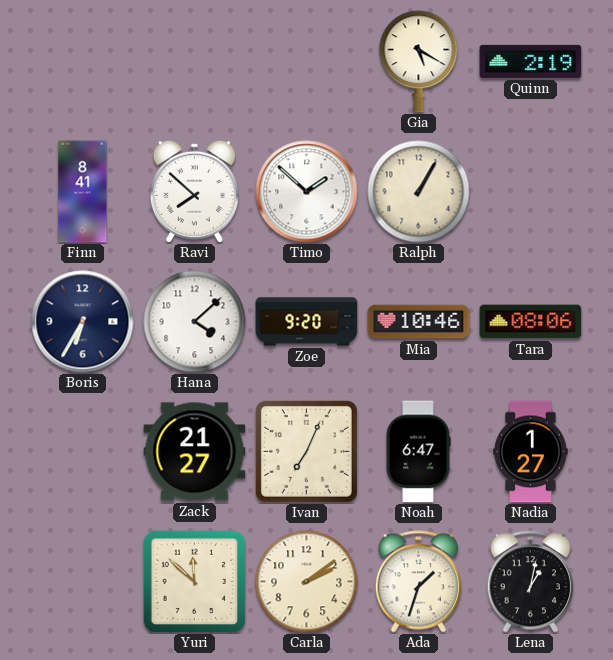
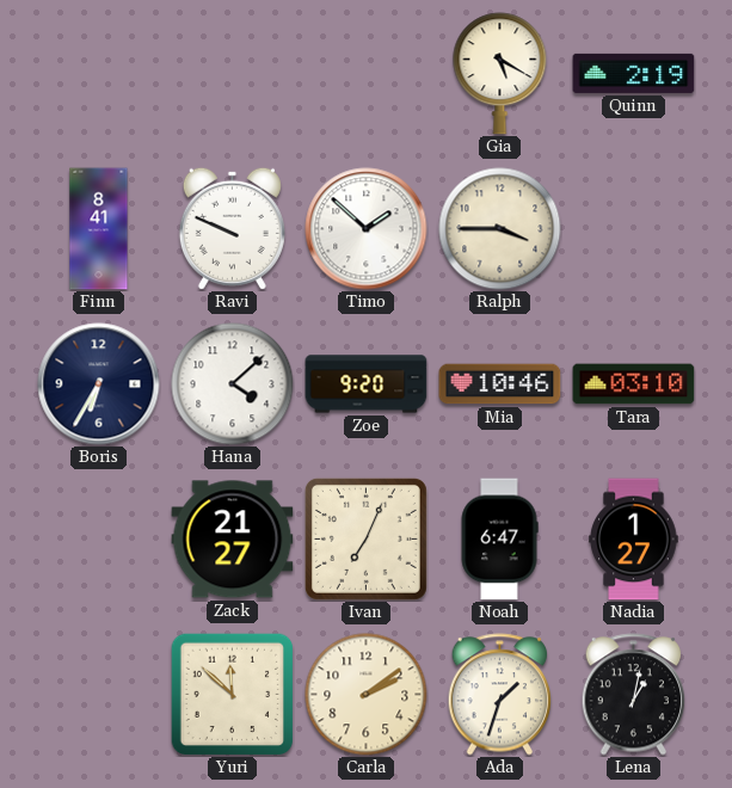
Ravi: 7:52 -> 9:49 (232, 228)
Ralph: 1:05 -> 3:45 (500, 229)
Tara: 08:06 -> 03:10 (634, 384)
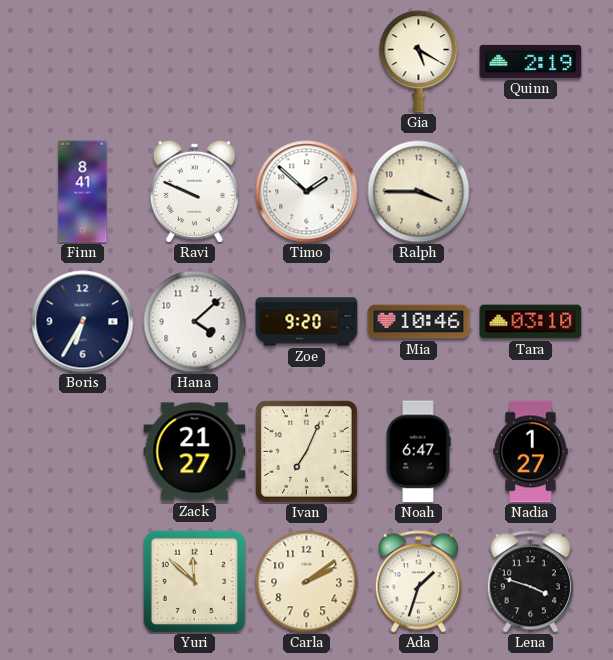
Lena: 1:02 -> 3:48 (531, 582)
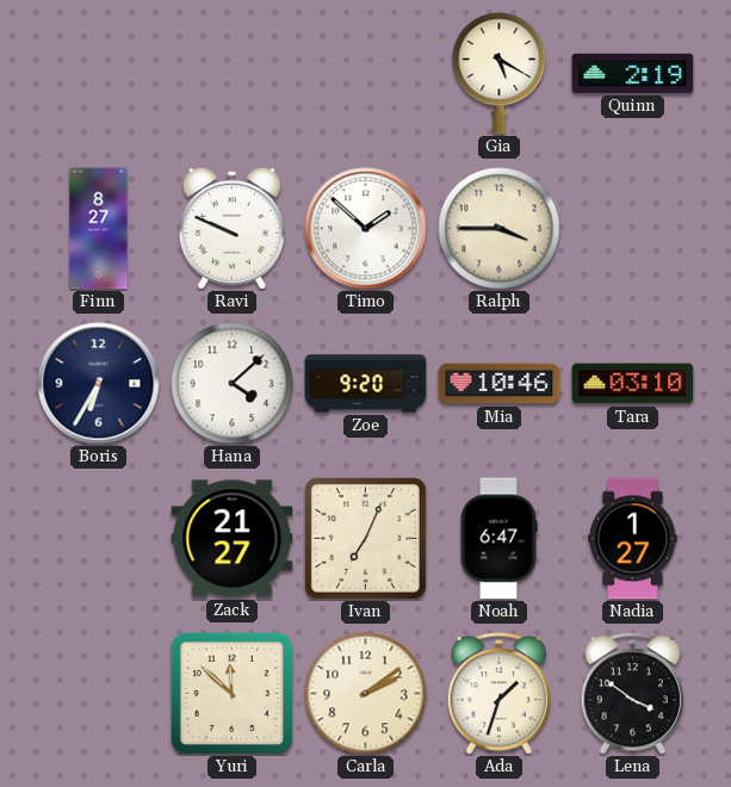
Finn: 8:41 -> 8:27 (99, 229)
Lena: 3:48 -> 3:51 (633, 694)
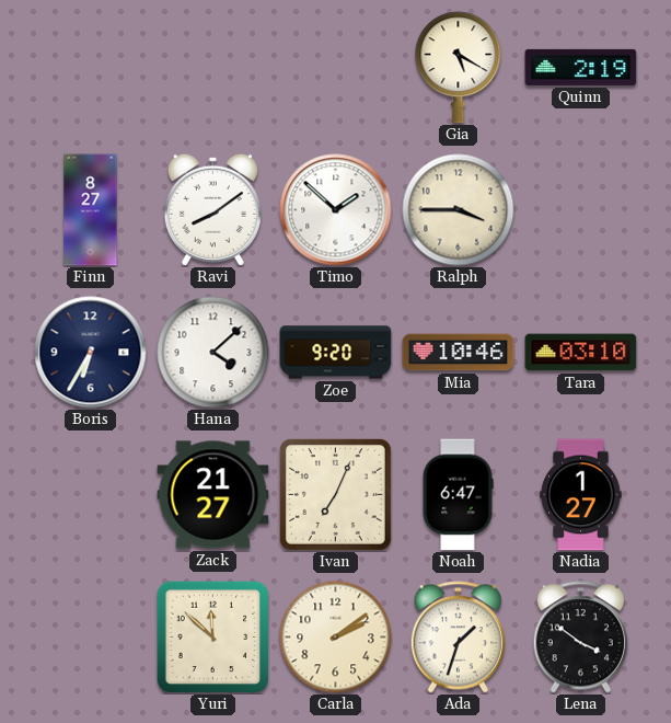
Ravi: 9:49 -> 8:09 (212, 209)
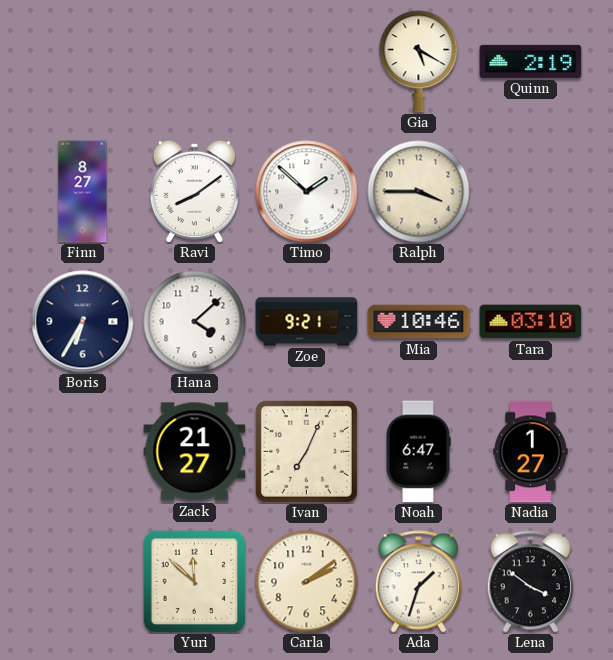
Zoe: 9:20 -> 9:21 (307, 322)
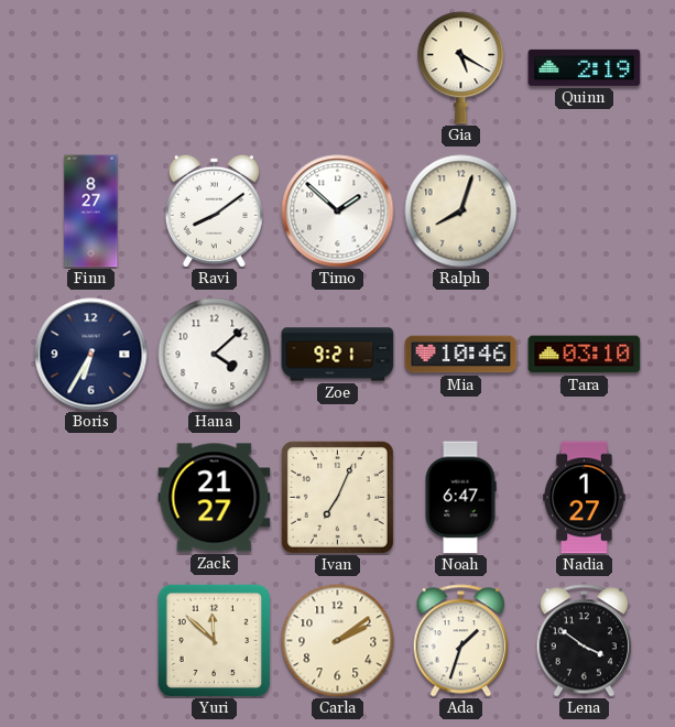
Ralph: 3:45 -> 8:03 (461, 211)
